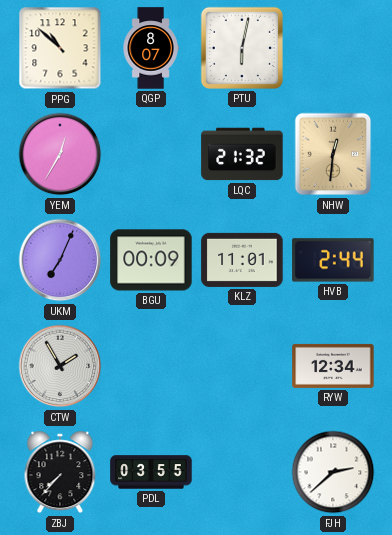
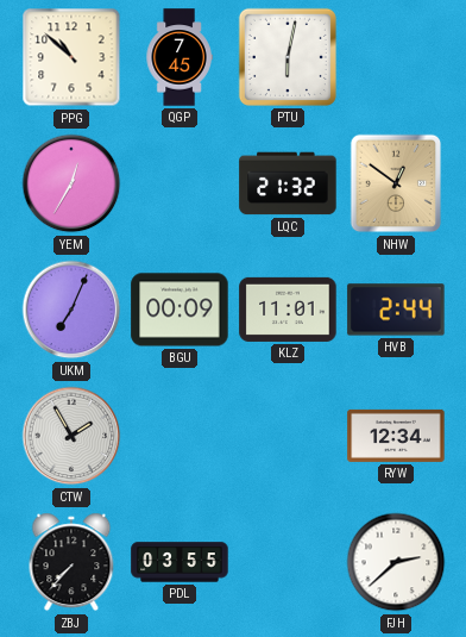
QGP: 8:07 -> 7:45 (180, 57)
NHW: 12:31 -> 12:51 (396, 183)
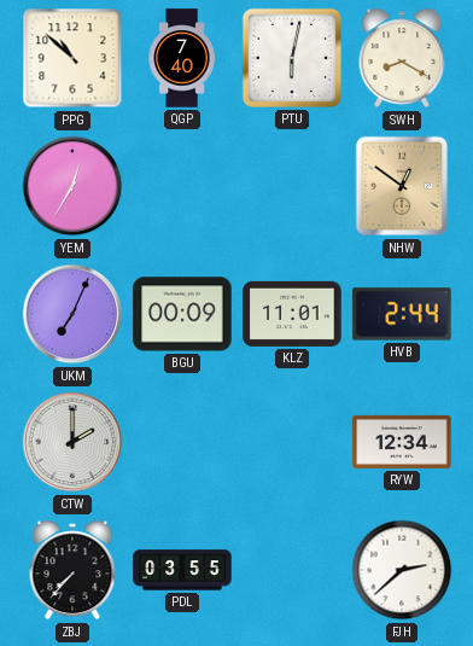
QGP: 7:45 -> 7:40 (182, 58)
SWH: none -> 8:20 (402, 58)
LQC: 21:32 -> none (288, 183)
CTW: 1:55 -> 2:00 (72, 442)
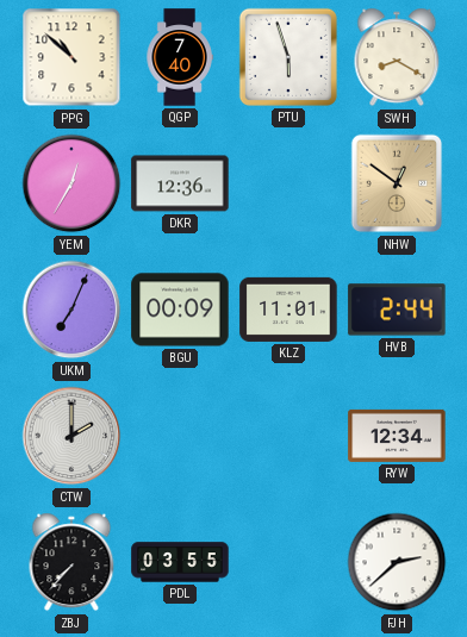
PTU: 6:02 -> 5:57 (288, 57)
DKR: none -> 12:36 (180, 183)
